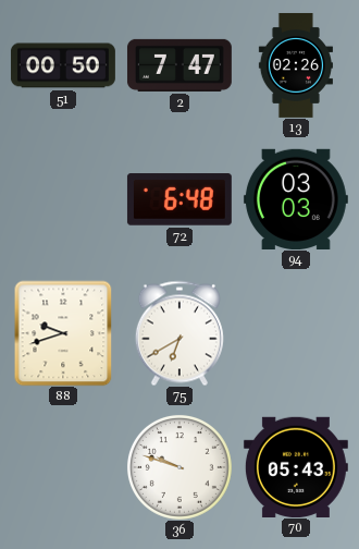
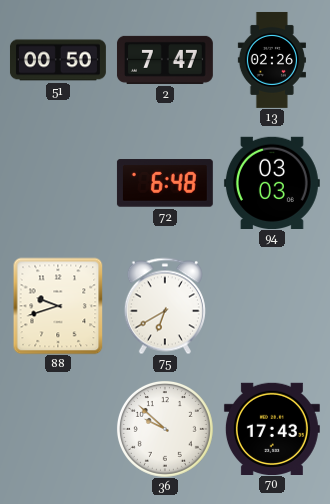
36: 9:48 -> 9:52 (165, 429)
70: 05:43 -> 17:43 (272, 428)
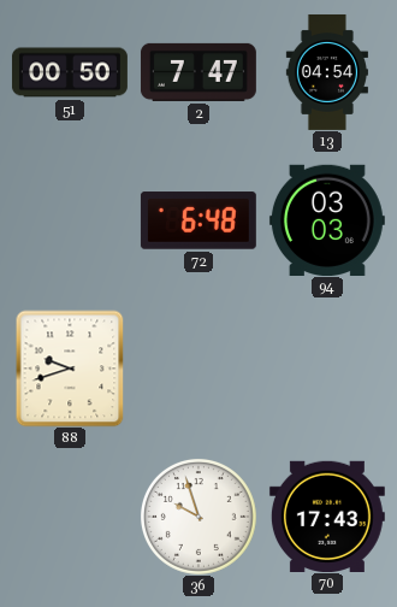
13: 02:26 -> 04:54 (327, 72)
75: 6:40 -> none (165, 306)
36: 9:52 -> 9:57 (198, 517)
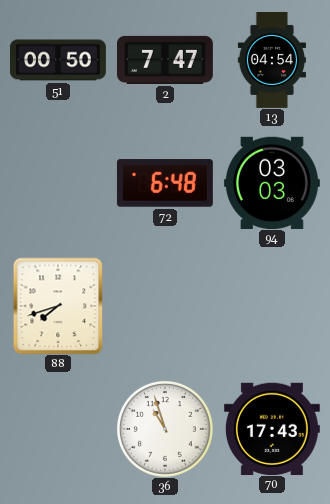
88: 9:42 -> 7:42 (58, 306)
36: 9:57 -> 10:57 (165, 429)
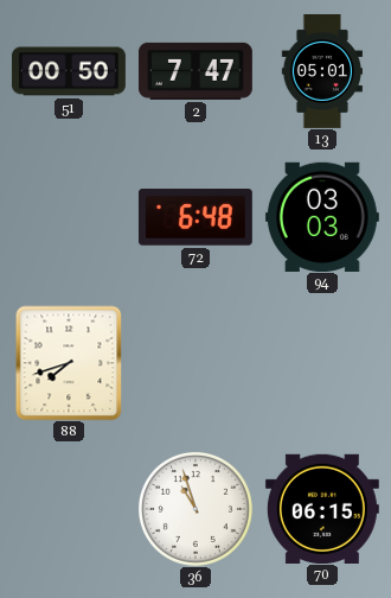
13: 04:54 -> 05:01 (322, 71)
70: 17:43 -> 06:15 (322, 508)
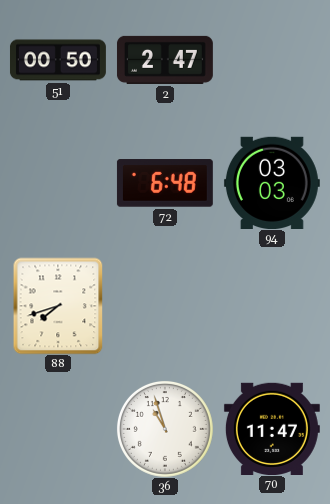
2: 7:47 -> 2:47 (165, 60)
13: 05:01 -> none (322, 71)
70: 06:15 -> 11:47 (272, 428)
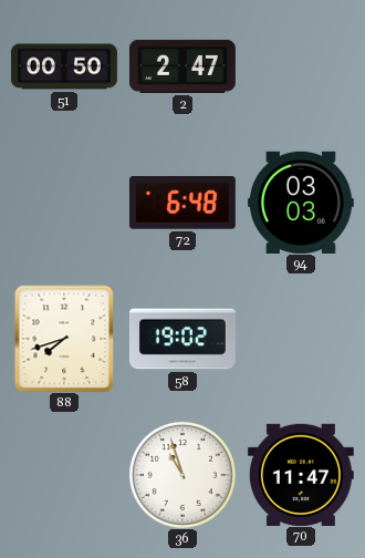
58: none -> 19:02 (182, 339)
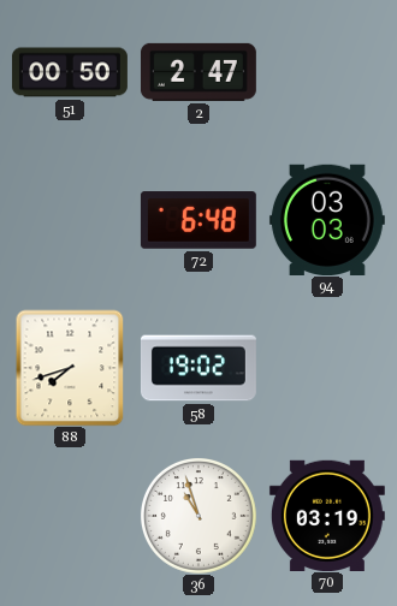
70: 11:47 -> 03:19 (327, 515)
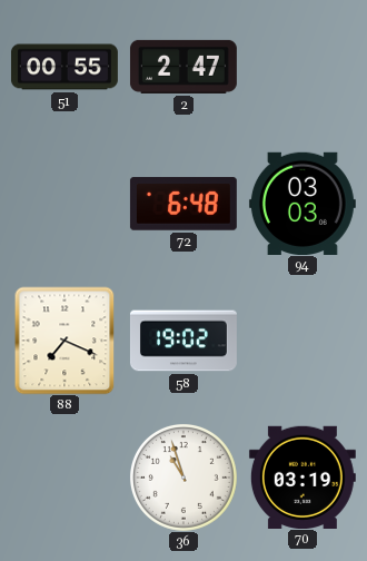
51: 00:50 -> 00:55 (65, 67)
88: 7:42 -> 7:19 (65, 341)
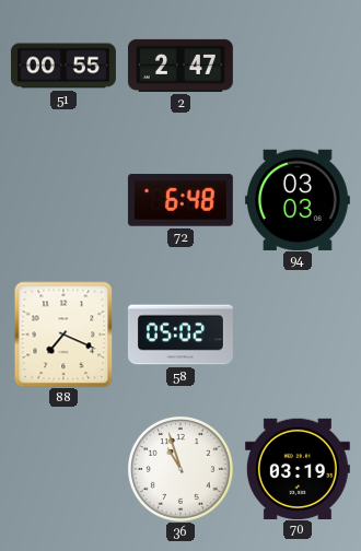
58: 19:02 -> 05:02 (180, 335)
